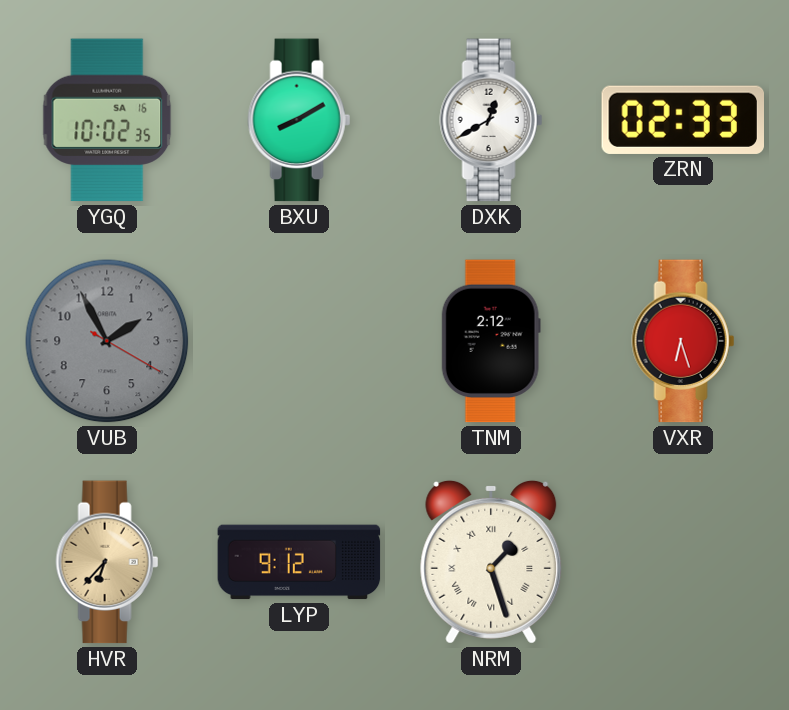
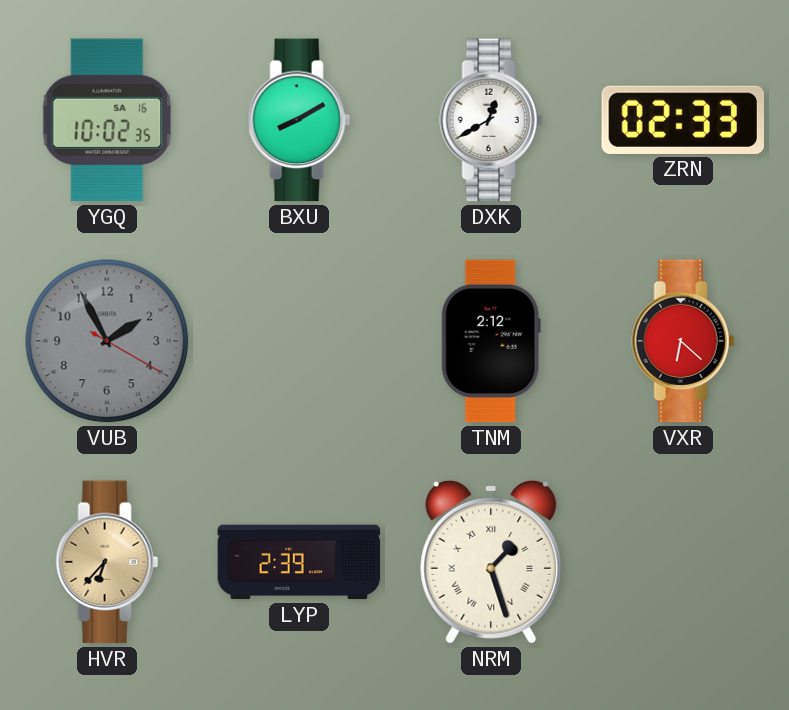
VXR: 6:27 -> 6:22 (683, 341)
LYP: 9:12 -> 2:39 (299, 562)
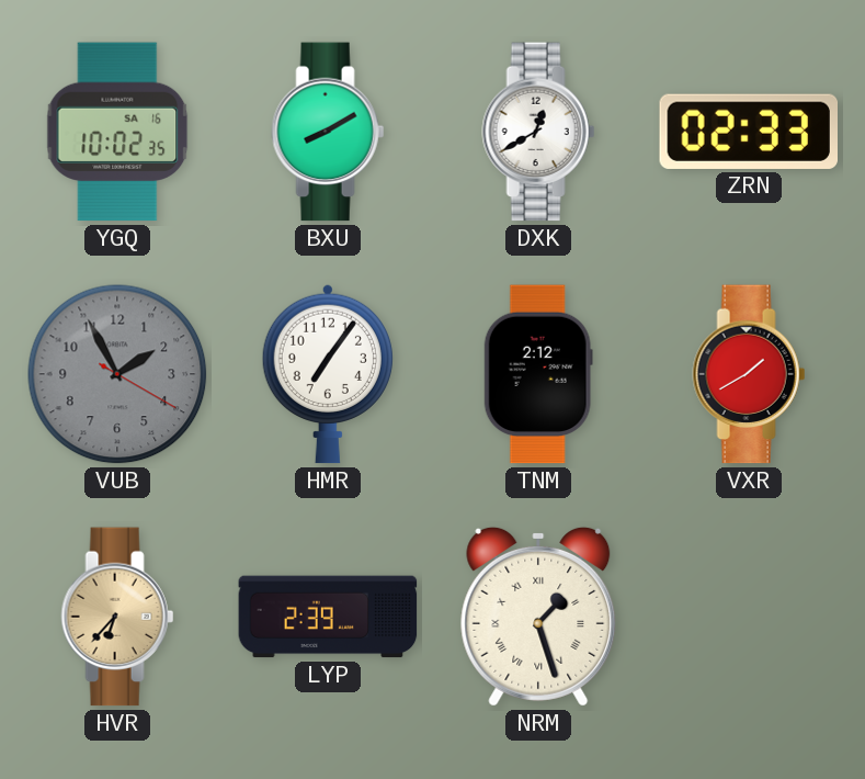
HMR: none -> 7:06 (327, 374)
VXR: 6:22 -> 1:40 (749, 374)
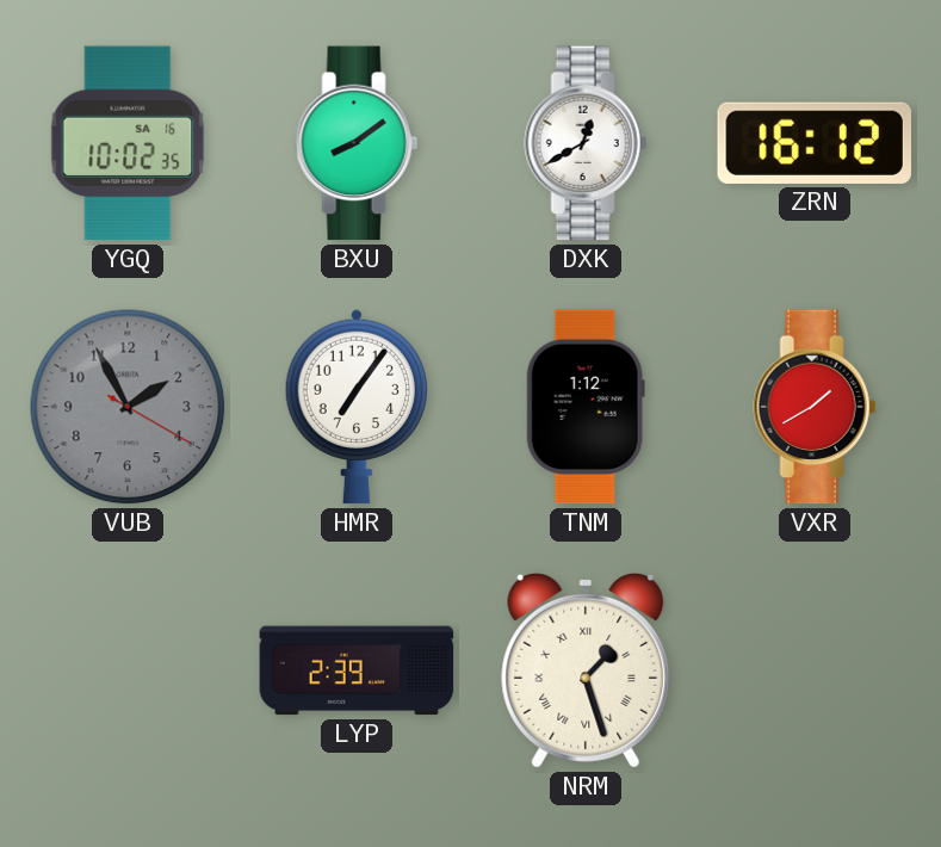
BXU: 8:10 -> 8:09 (357, 143)
ZRN: 02:33 -> 16:12 (813, 143)
TNM: 2:12 -> 1:12 (586, 407)
HVR: 6:37 -> none (117, 617)
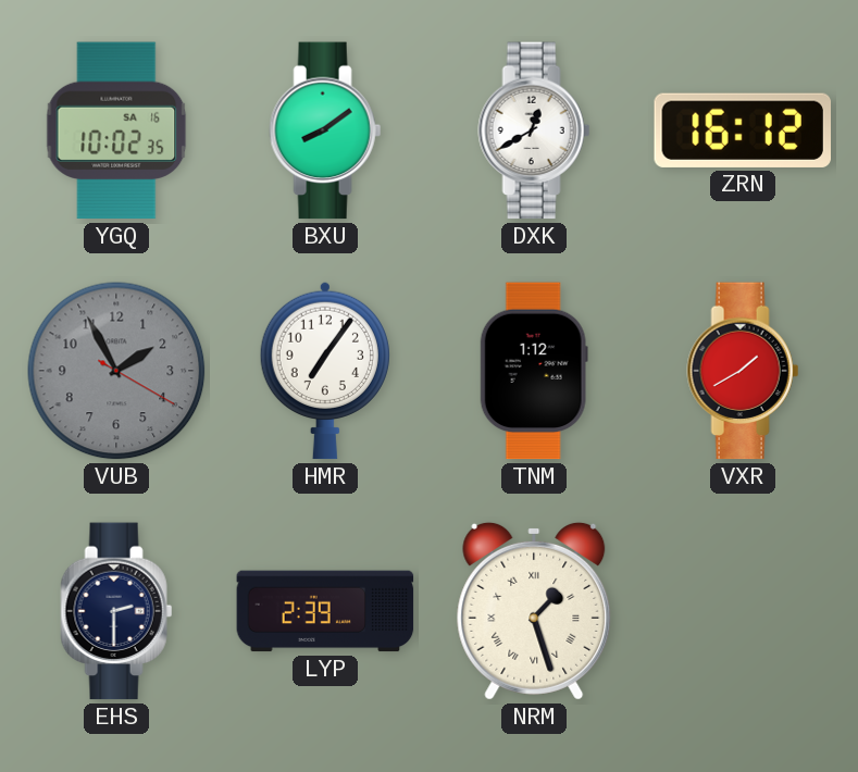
EHS: none -> 2:30 (116, 611)
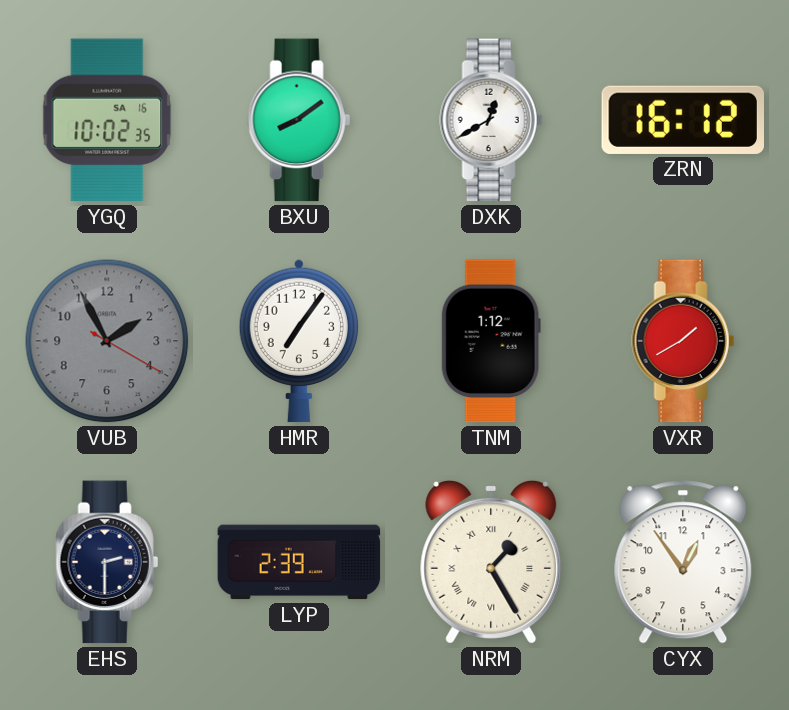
NRM: 1:27 -> 1:25 (491, 562)
CYX: none -> 12:54 (683, 562)
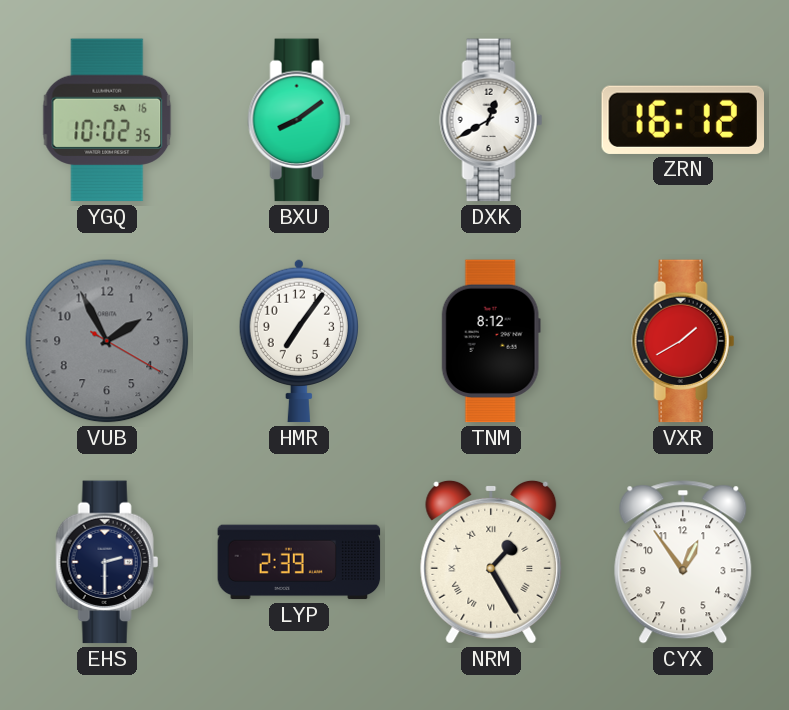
TNM: 1:12 -> 8:12 (491, 341)
